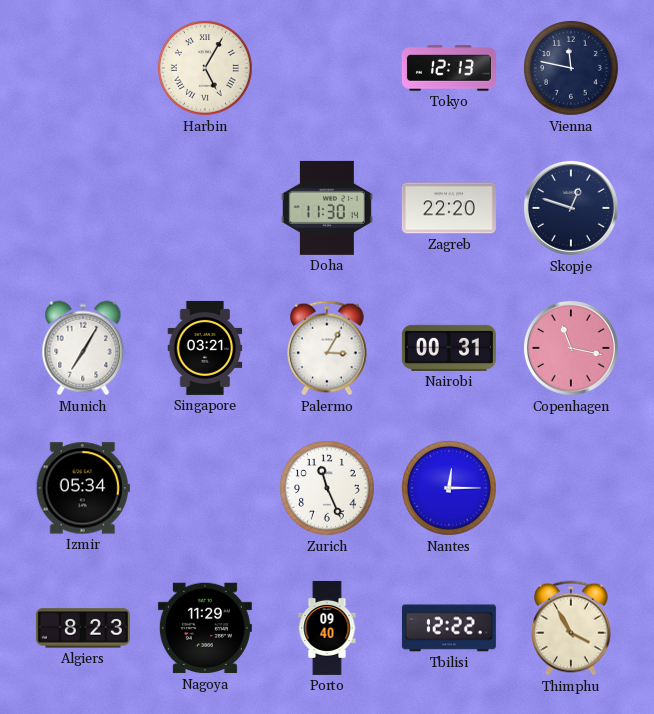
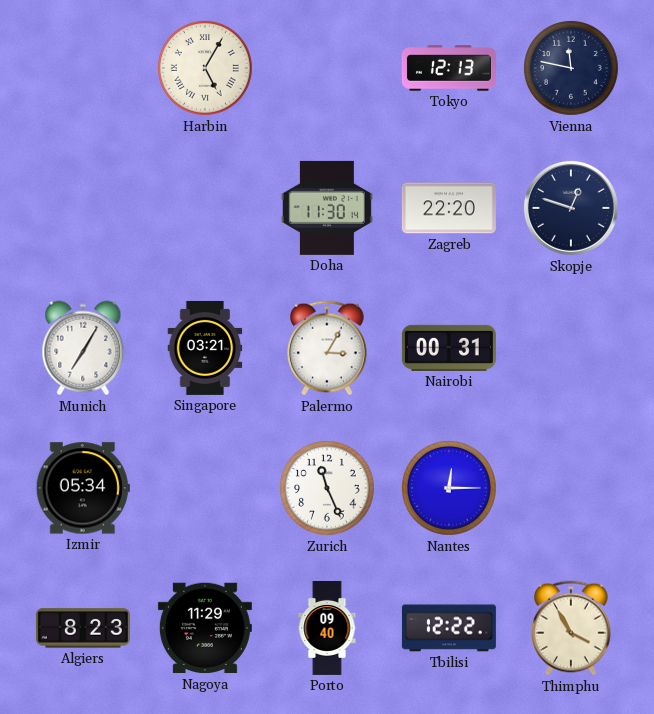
Copenhagen: 11:17 -> none (571, 348)
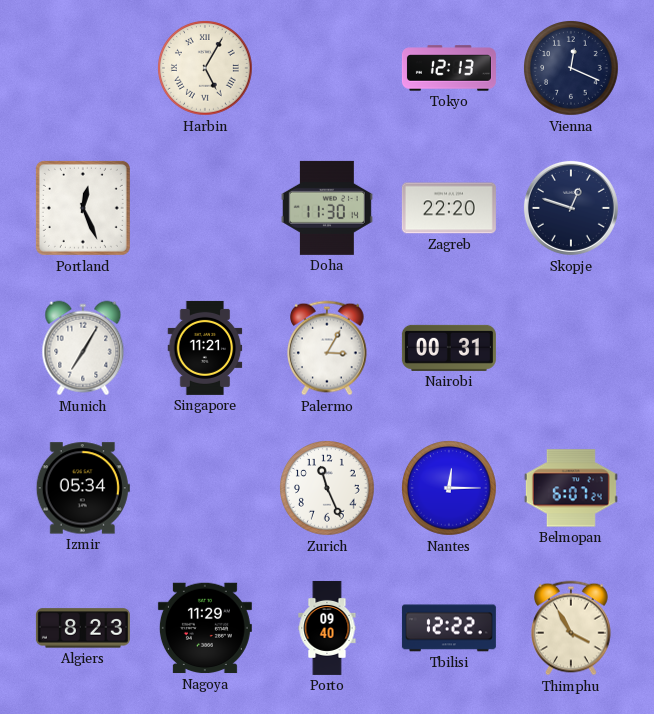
Vienna: 11:47 -> 12:19 (572, 69)
Portland: none -> 12:26 (83, 208)
Singapore: 03:21 -> 11:21 (205, 348)
Belmopan: none -> 6:07 (571, 488)
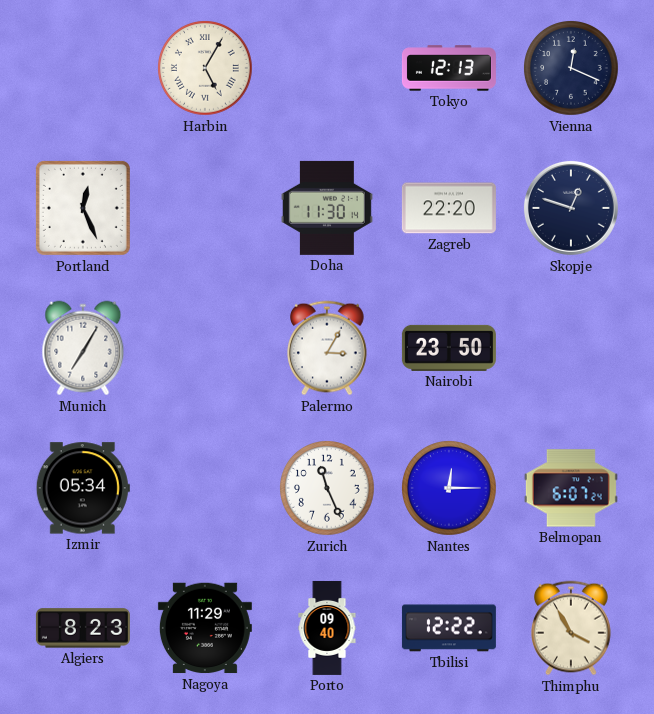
Singapore: 11:21 -> none (205, 348)
Nairobi: 00:31 -> 23:50 (449, 348)
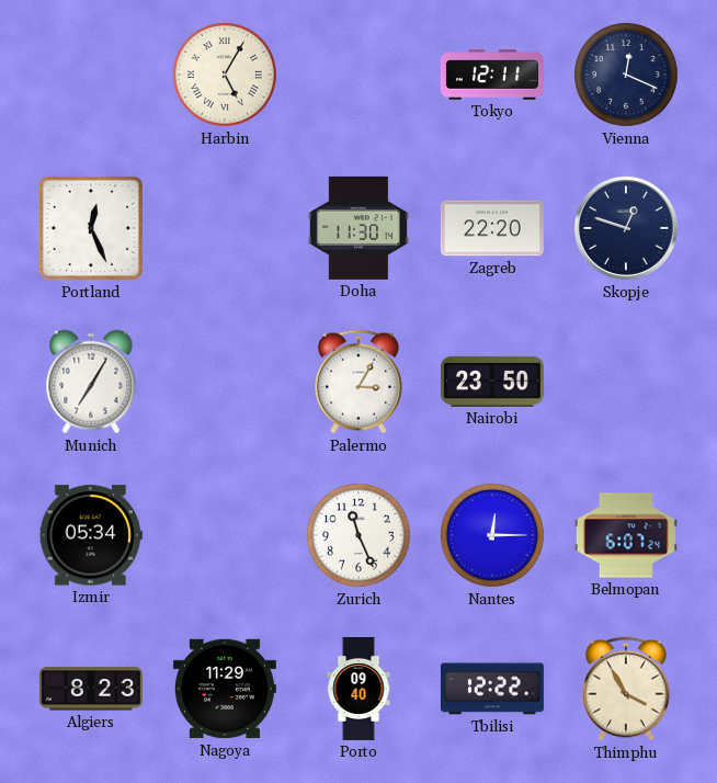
Tokyo: 12:13 -> 12:11 (492, 75)
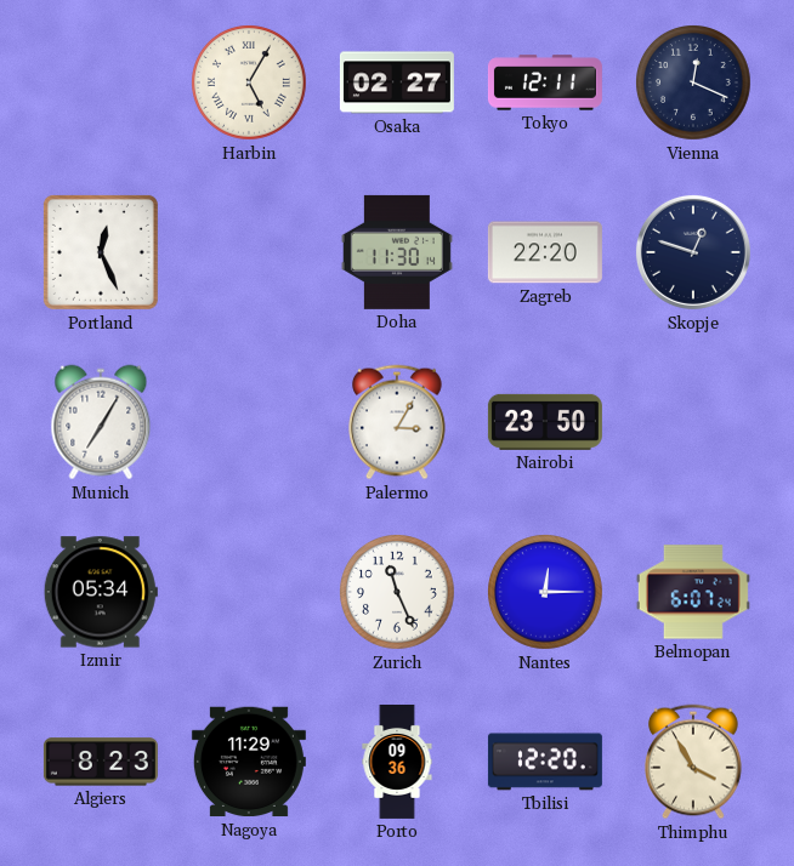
Osaka: none -> 02:27 (397, 82)
Porto: 09:40 -> 09:36 (397, 762)
Tbilisi: 12:22 -> 12:20 (545, 762)
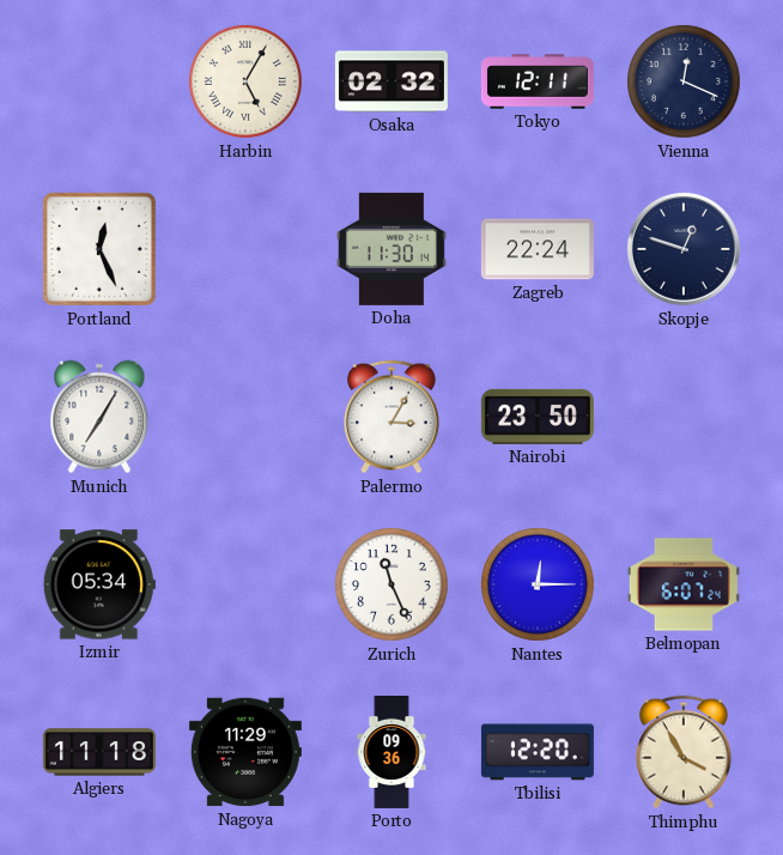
Osaka: 02:27 -> 02:32 (391, 81)
Zagreb: 22:20 -> 22:24 (538, 249)
Algiers: 8:23 -> 11:18 (99, 752)
